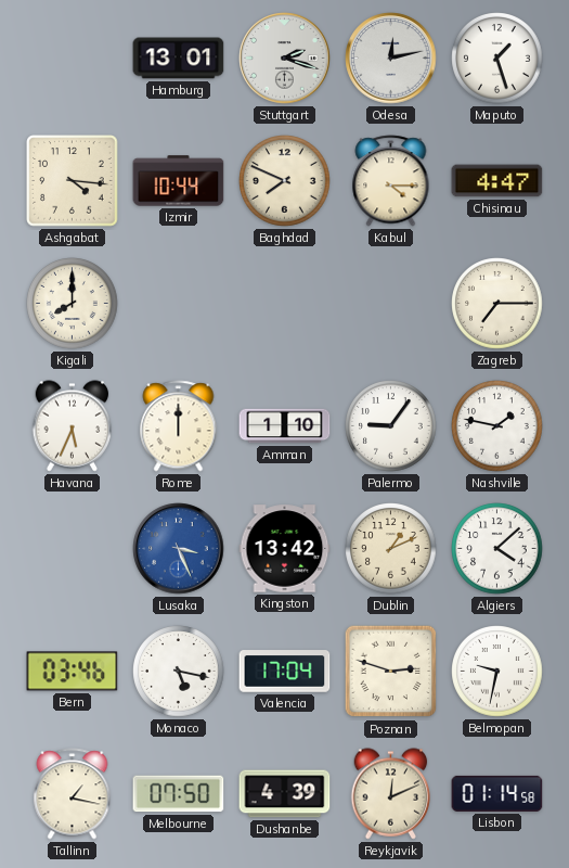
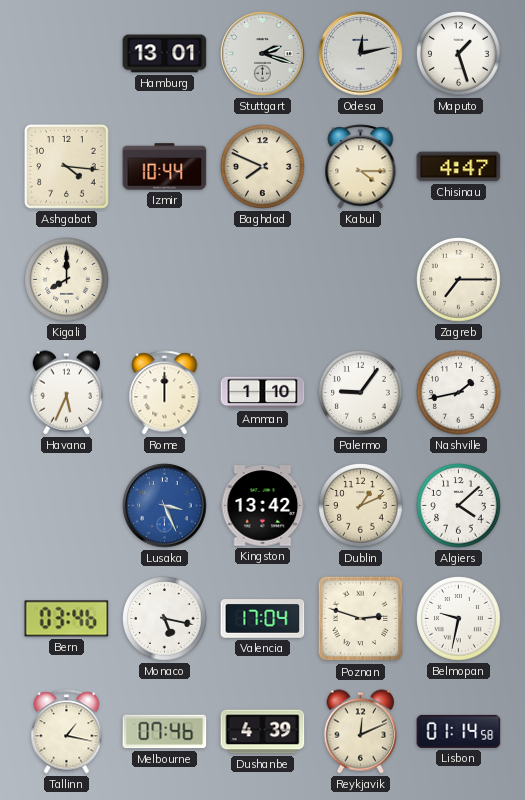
Nashville: 1:47 -> 1:43 (459, 393)
Melbourne: 07:50 -> 07:46 (165, 732)
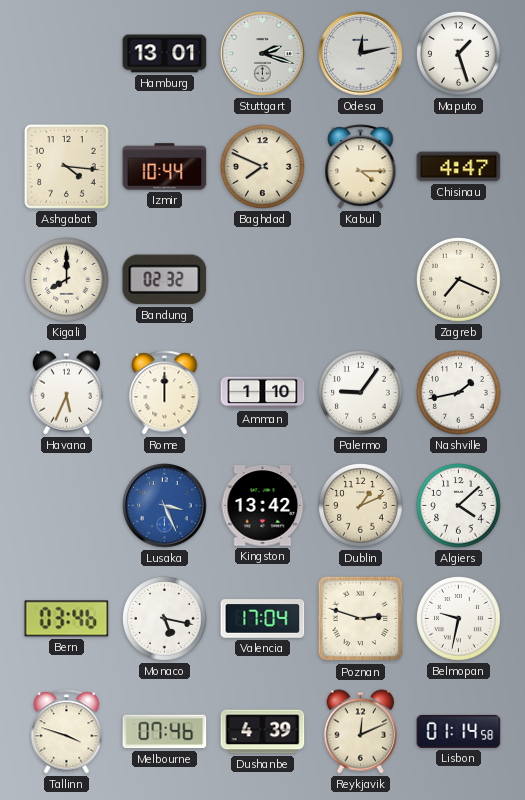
Bandung: none -> 02:32 (165, 280)
Zagreb: 7:15 -> 7:19 (459, 280)
Tallinn: 1:17 -> 3:48 (67, 732)
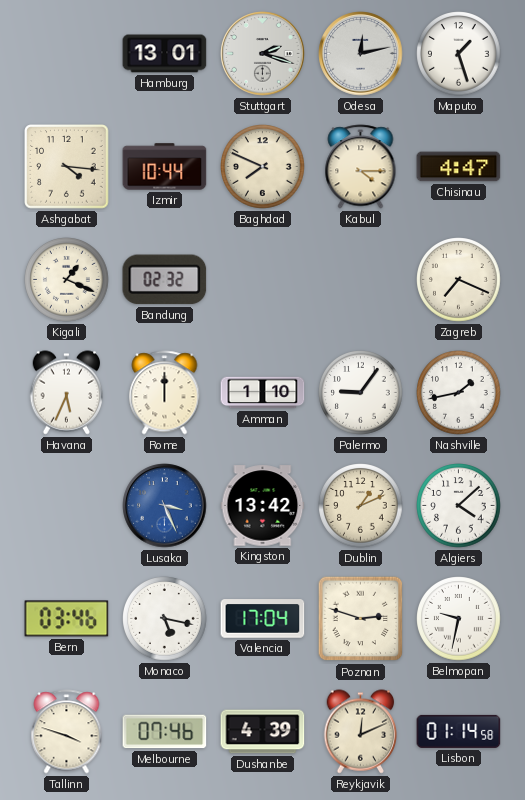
Kigali: 8:00 -> 1:19 (67, 280)
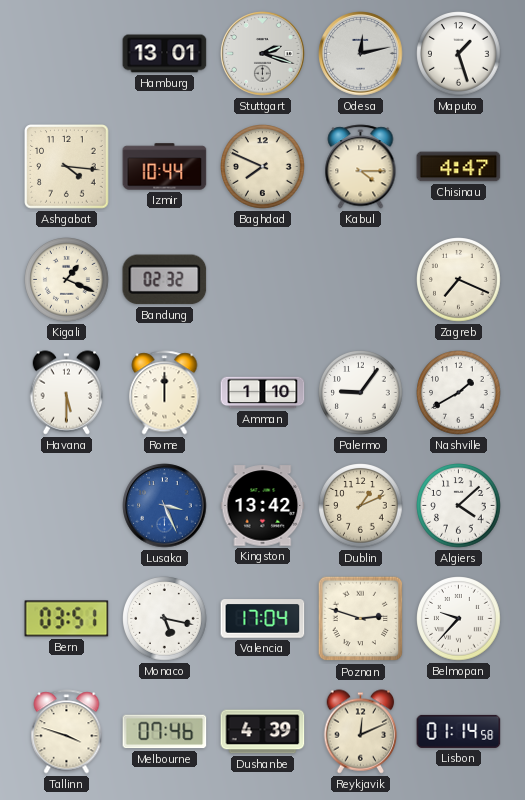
Havana: 5:34 -> 5:30 (67, 393)
Nashville: 1:43 -> 1:40 (459, 393)
Bern: 03:46 -> 03:51 (67, 619)
Belmopan: 9:32 -> 9:37 (459, 619)
